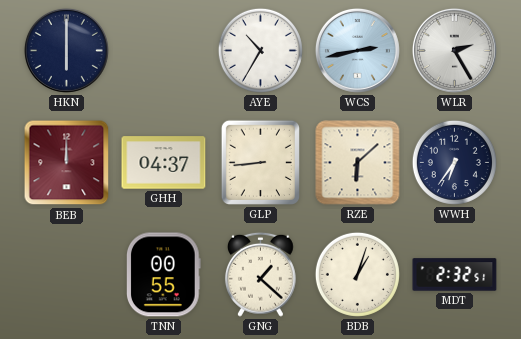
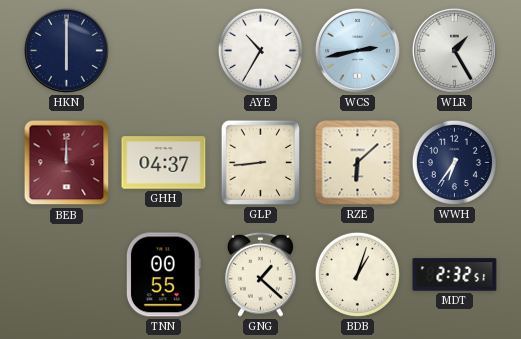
WLR: 2:25 -> 1:25 (454, 50)
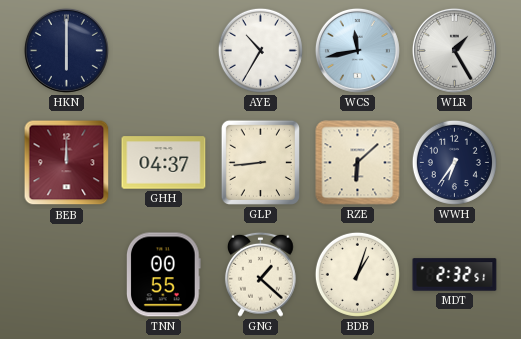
WCS: 2:43 -> 11:43 (357, 50)
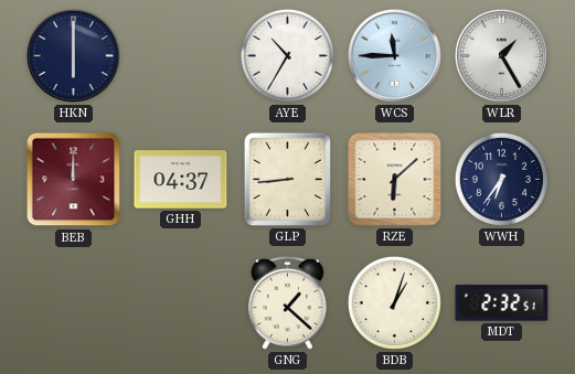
WCS: 11:43 -> 11:45 (394, 55)
TNN: 00:55 -> none (163, 275)
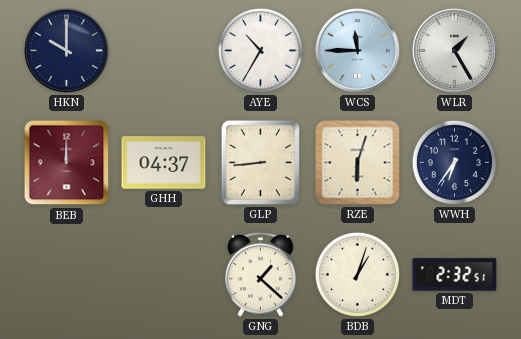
HKN: 6:00 -> 10:00 (66, 50)
RZE: 6:08 -> 6:03 (358, 163)
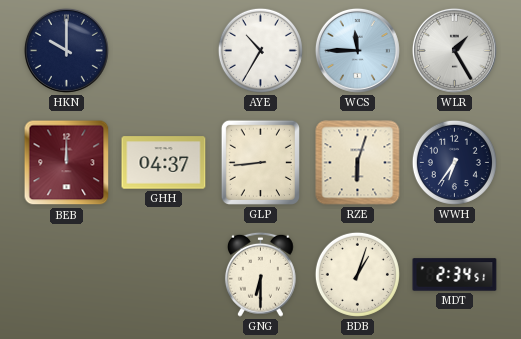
GNG: 1:22 -> 6:30 (260, 274)
MDT: 2:32 -> 2:34 (455, 275)
